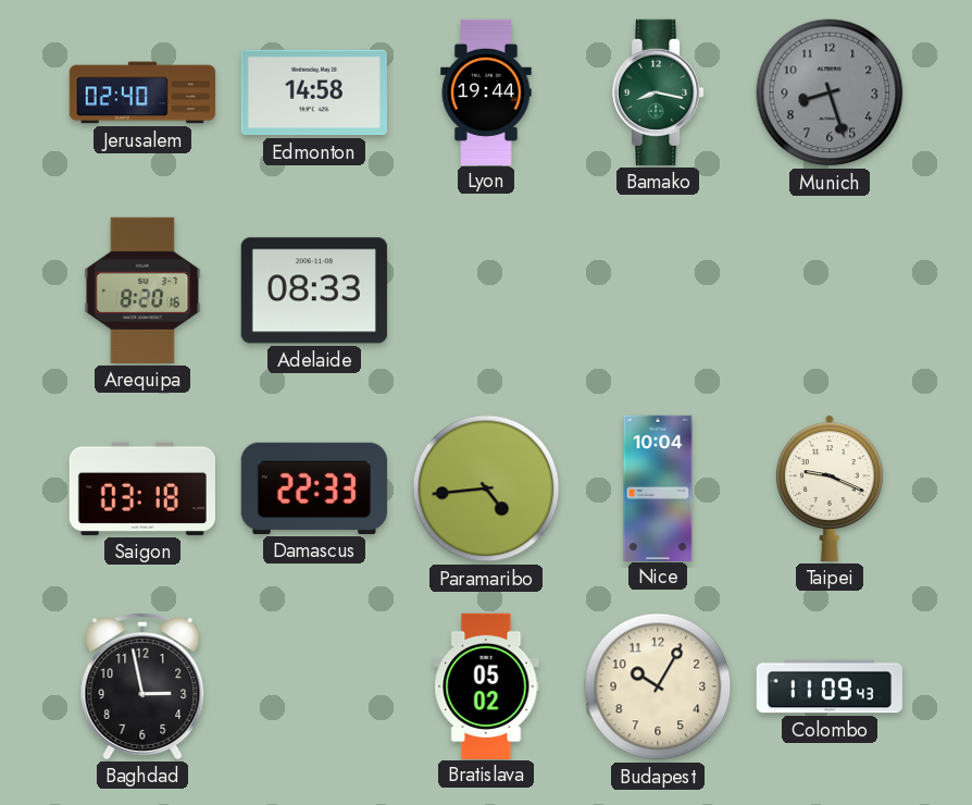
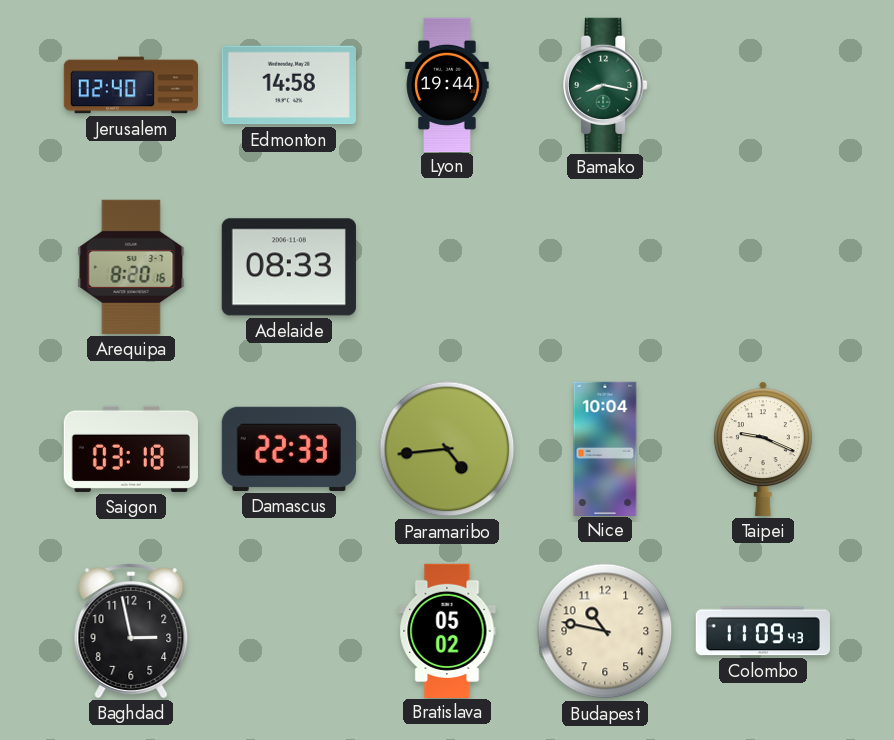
Munich: 8:27 -> none (830, 92)
Budapest: 10:05 -> 10:47 (605, 631)
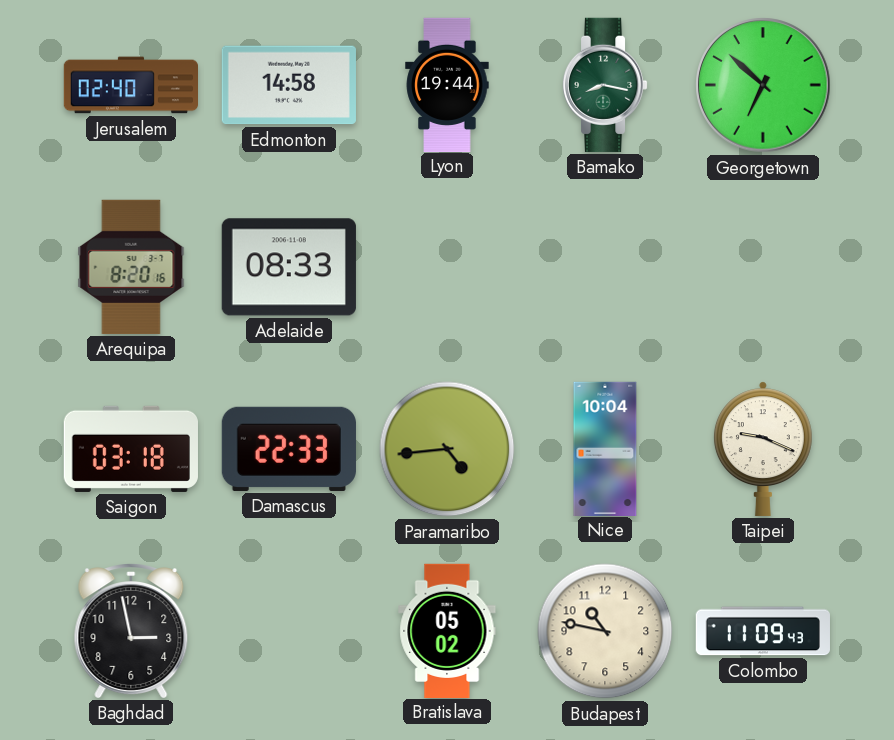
Georgetown: none -> 6:52 (763, 85)
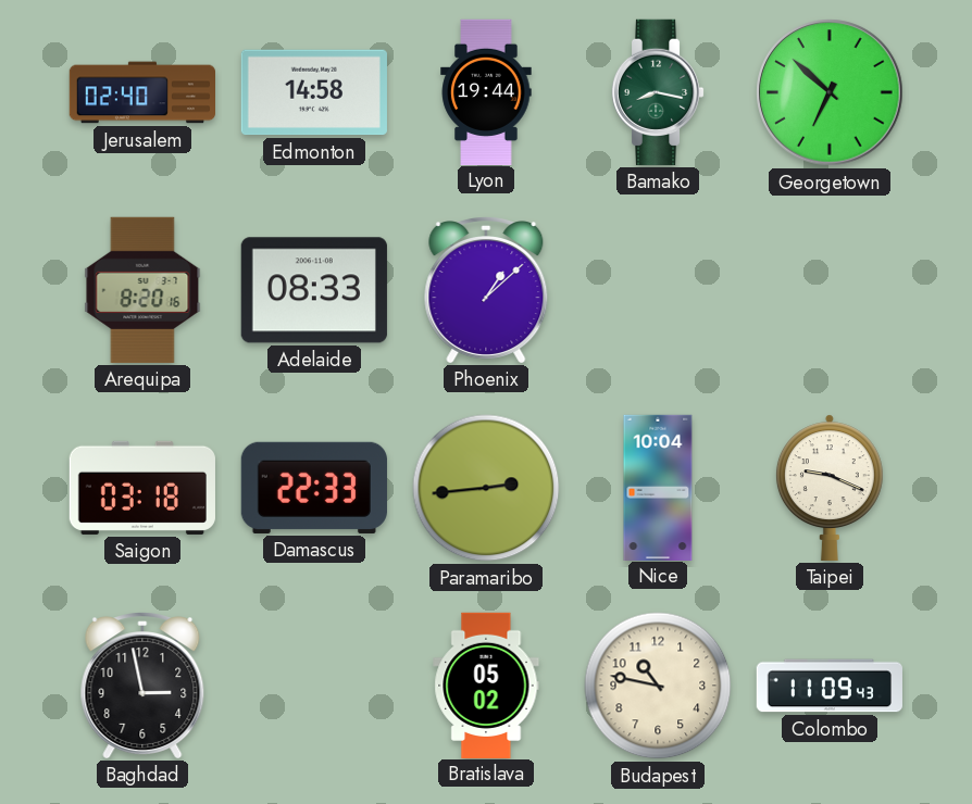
Phoenix: none -> 1:08 (486, 290)
Paramaribo: 4:44 -> 2:44 (486, 488)
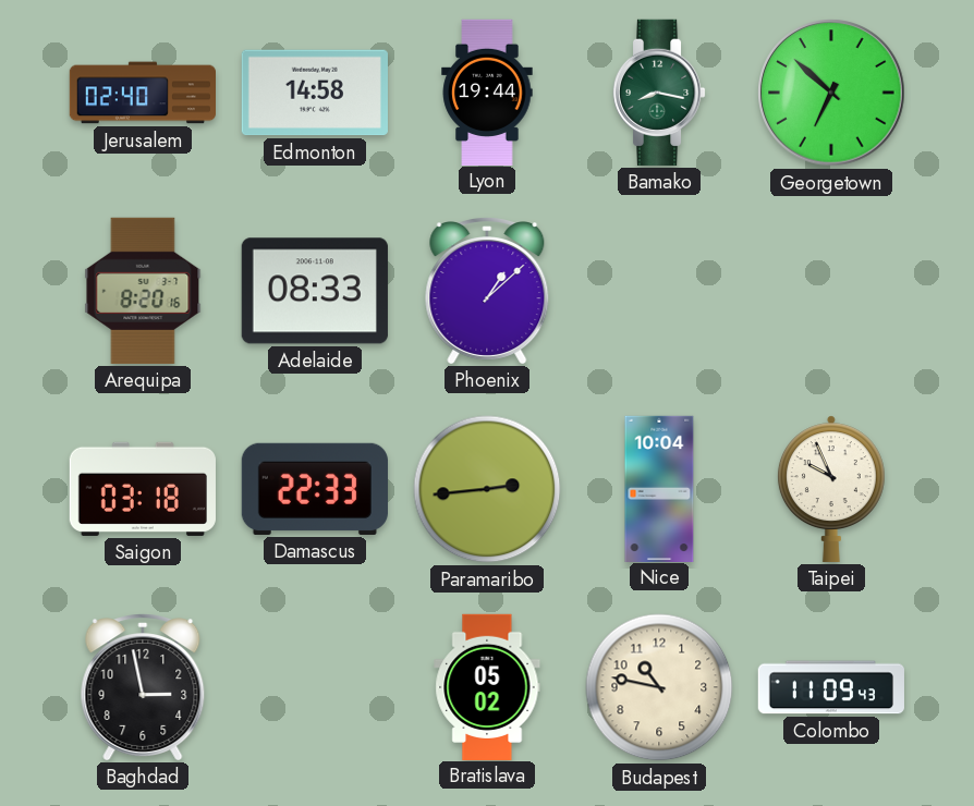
Taipei: 9:19 -> 9:56 (831, 489)
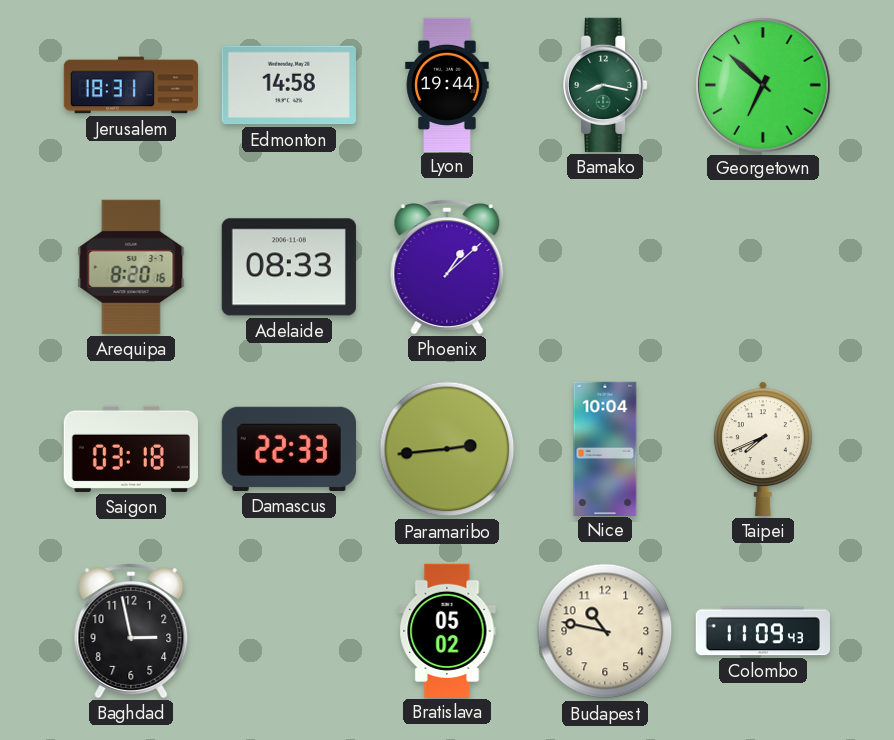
Jerusalem: 02:40 -> 18:31 (130, 85)
Taipei: 9:56 -> 7:41 (763, 449)
